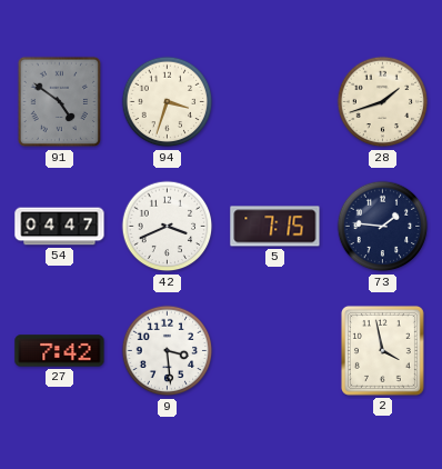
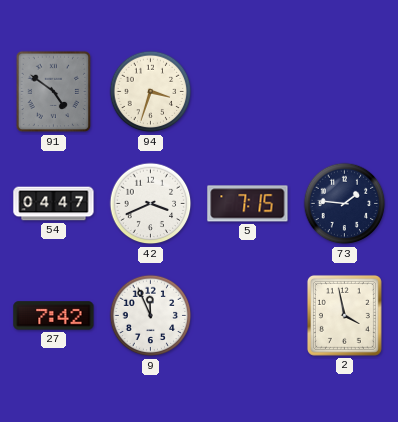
28: 1:42 -> none (383, 102)
9: 3:29 -> 11:56 (151, 316)
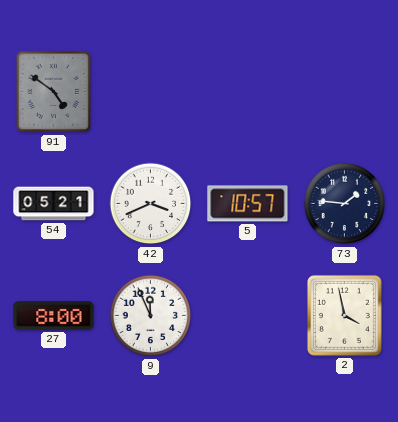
94: 3:33 -> none (151, 92)
54: 04:47 -> 05:21 (54, 204)
5: 7:15 -> 10:57 (248, 204)
27: 7:42 -> 8:00 (54, 316)
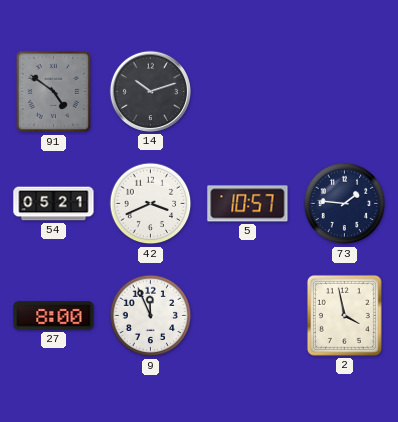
14: none -> 10:12 (150, 91)
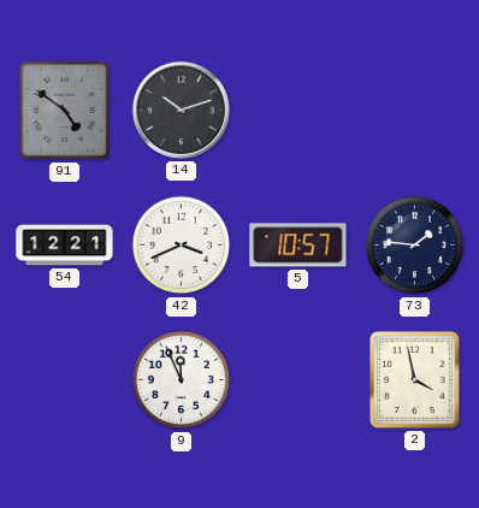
54: 05:21 -> 12:21 (65, 246)
27: 8:00 -> none (54, 316)
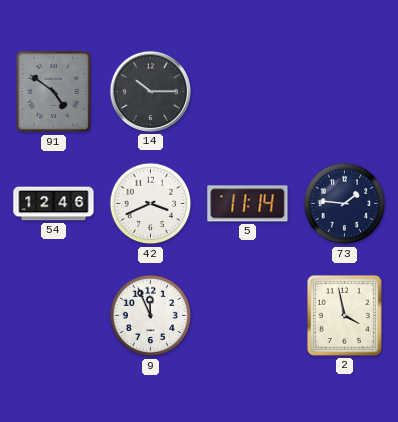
14: 10:12 -> 10:15 (150, 91)
54: 12:21 -> 12:46 (54, 204)
5: 10:57 -> 11:14 (248, 204)
